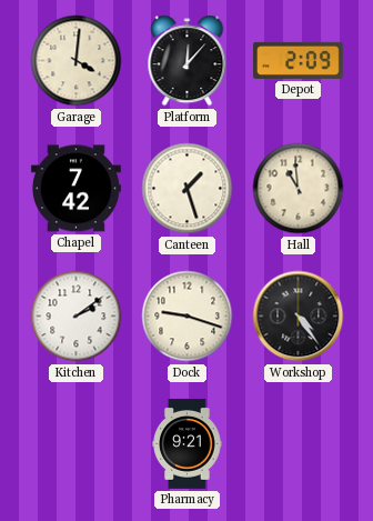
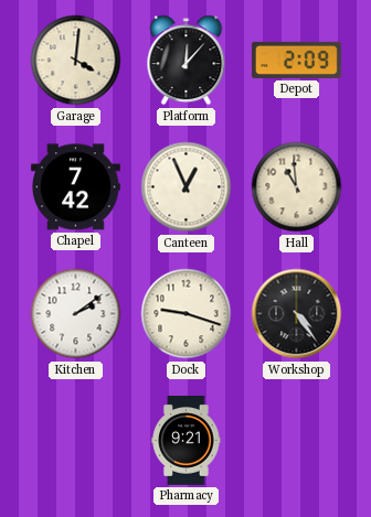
Canteen: 1:27 -> 12:56 (187, 187)
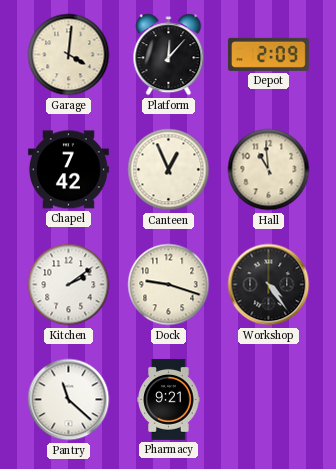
Pantry: none -> 11:22 (69, 400)
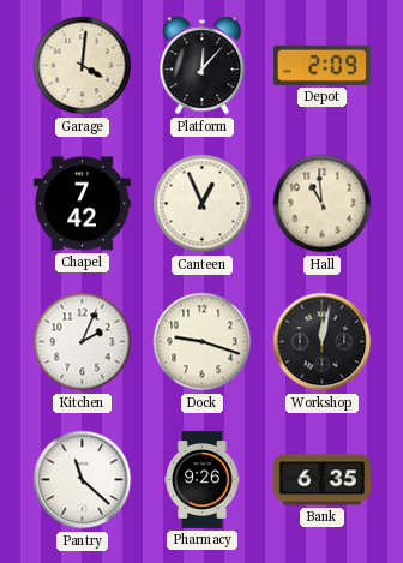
Kitchen: 2:09 -> 2:04 (83, 342)
Workshop: 4:24 -> 12:02 (323, 342)
Pharmacy: 9:21 -> 9:26 (203, 479)
Bank: none -> 6:35 (321, 480)
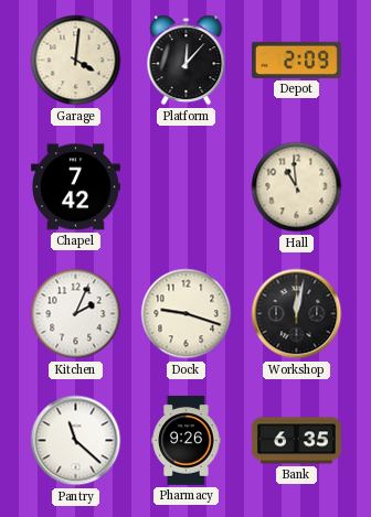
Canteen: 12:56 -> none (203, 204)
